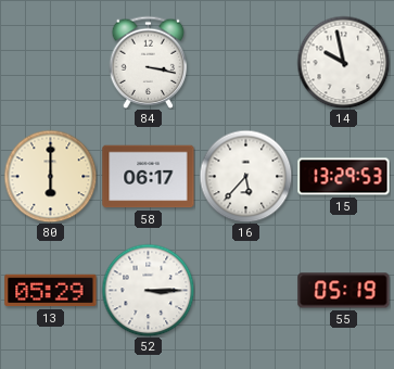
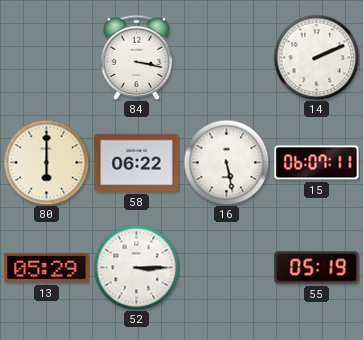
14: 9:58 -> 2:11 (316, 57)
58: 06:17 -> 06:22 (137, 163)
16: 5:37 -> 5:28 (226, 162)
15: 13:29 -> 06:07 (317, 163)
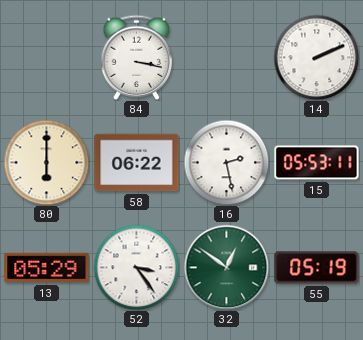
16: 5:28 -> 2:28 (226, 162)
15: 06:07 -> 05:53 (317, 163)
52: 3:15 -> 3:24 (136, 267)
32: none -> 12:51 (226, 267)
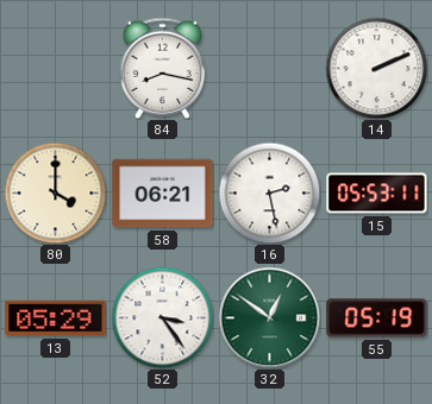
84: 3:17 -> 8:17 (163, 68)
80: 6:00 -> 4:00 (55, 192)
58: 06:22 -> 06:21 (163, 194)
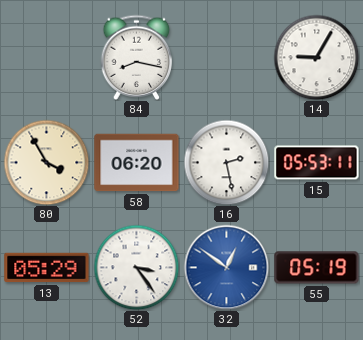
14: 2:11 -> 9:05 (316, 57)
80: 4:00 -> 3:55 (46, 162)
58: 06:21 -> 06:20 (137, 163)
32 dial: green -> blue (226, 267)
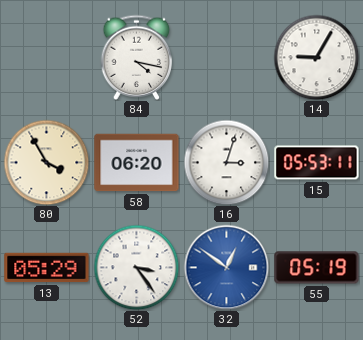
84: 8:17 -> 4:17 (137, 57)
16: 2:28 -> 3:03 (226, 162)
